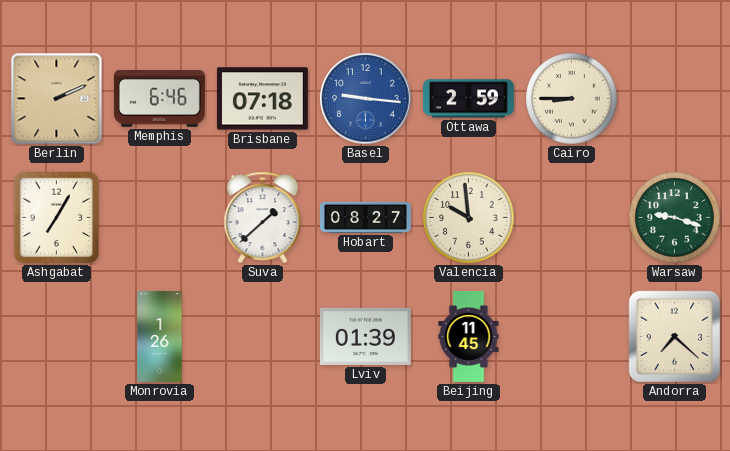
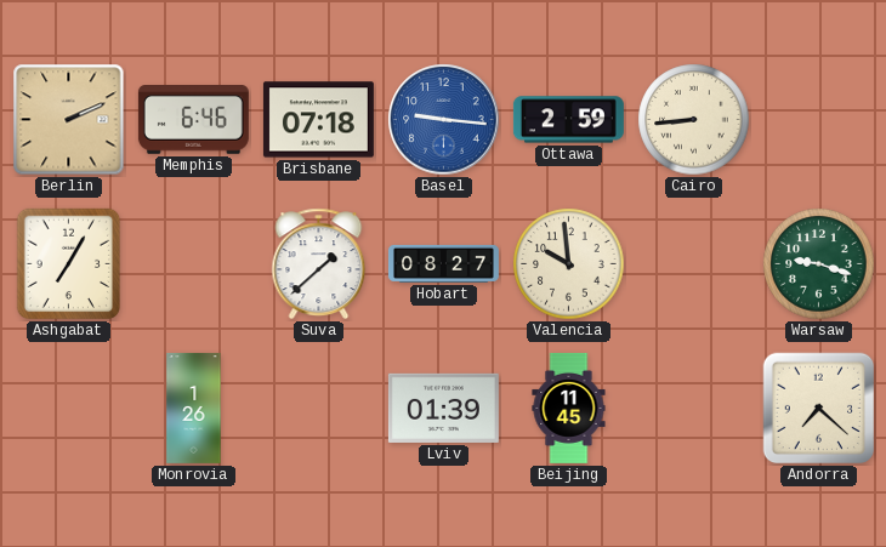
Cairo: 8:45 -> 8:44 (694, 120)
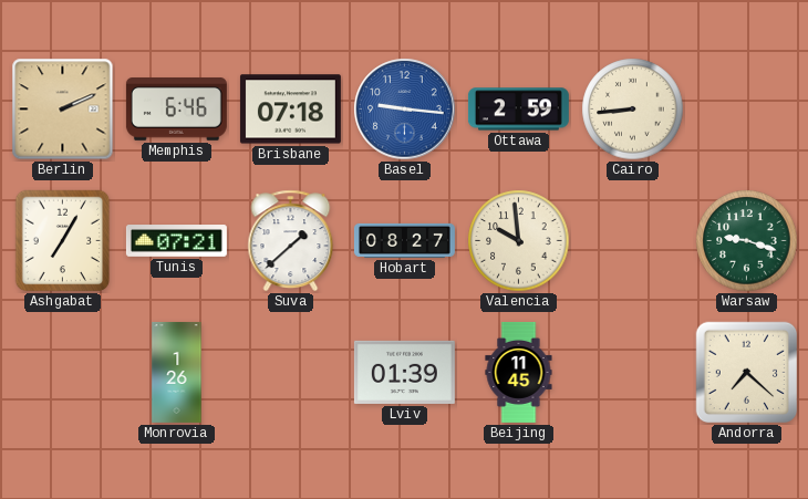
Tunis: none -> 07:21 (176, 241)
